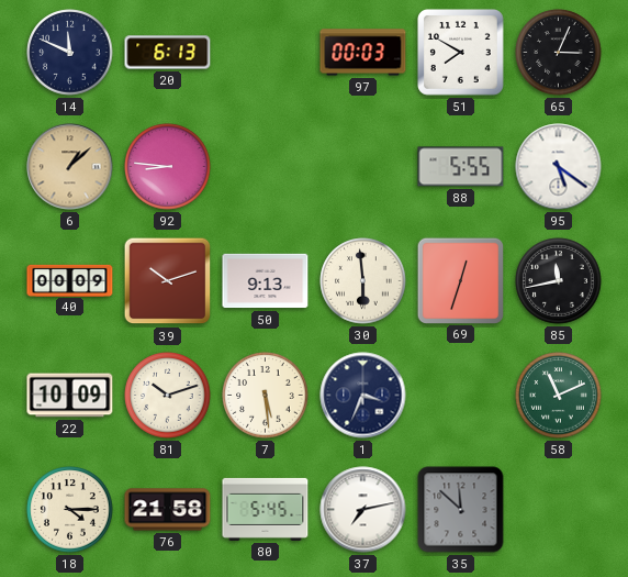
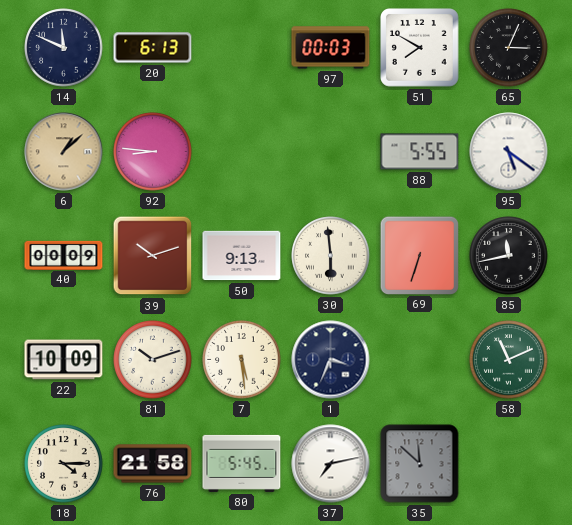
69: 12:33 -> 6:33 (419, 255)
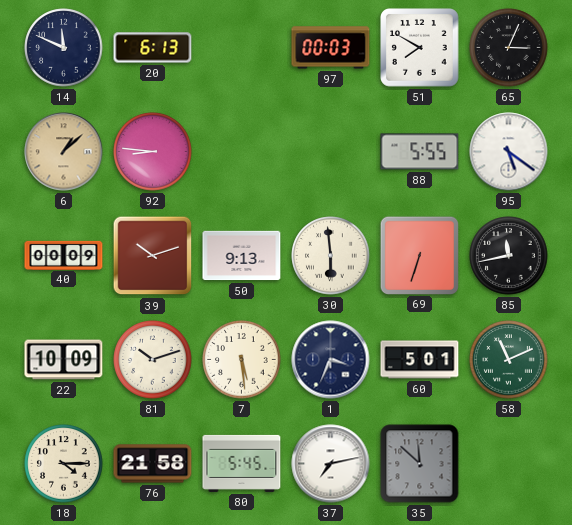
60: none -> 5:01 (420, 360)
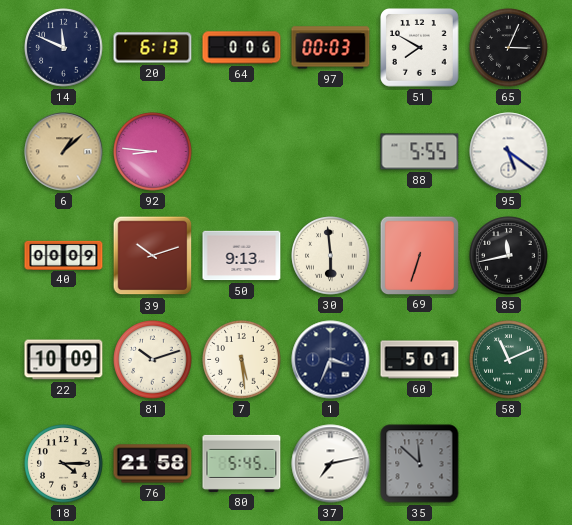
64: none -> 0:06 (242, 48)
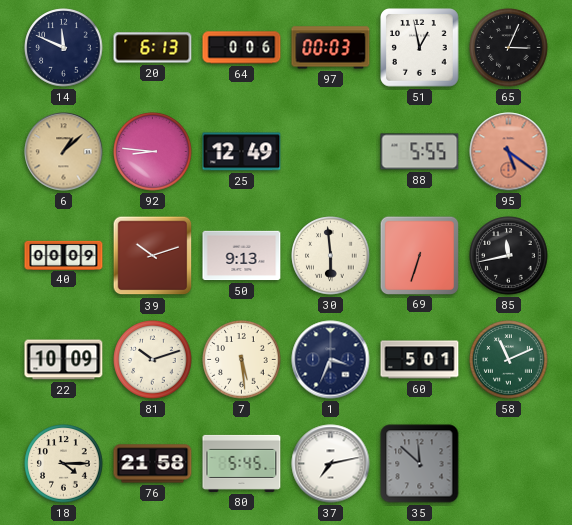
51: 7:50 -> 12:58 (420, 48)
25: none -> 12:49 (242, 152)
95 dial: white -> salmon (509, 152)
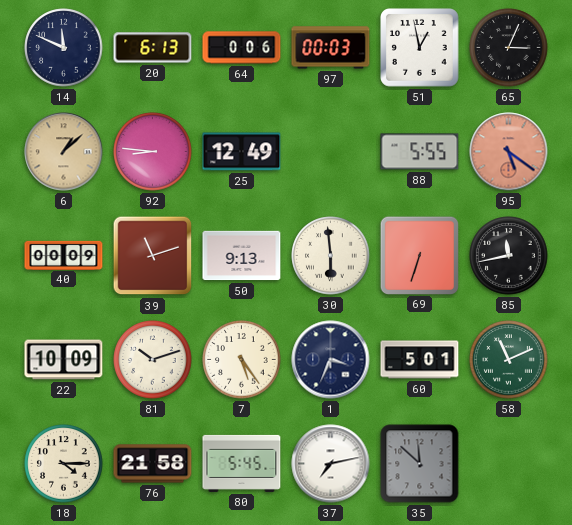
39: 10:12 -> 11:12 (153, 256)
7: 5:29 -> 5:24 (242, 360)
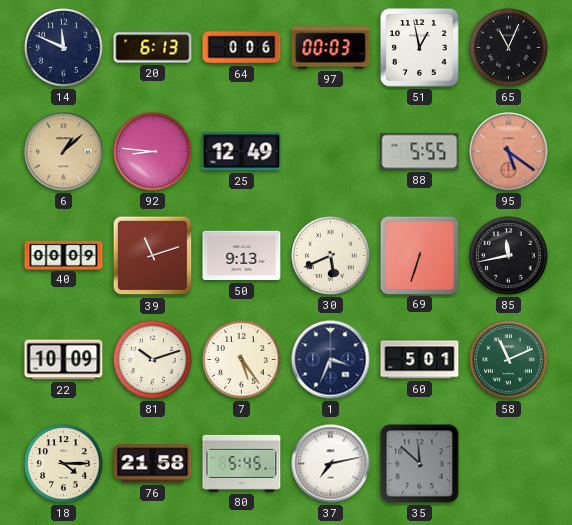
65: 3:04 -> 11:04 (509, 48)
30: 5:59 -> 5:41 (331, 256)
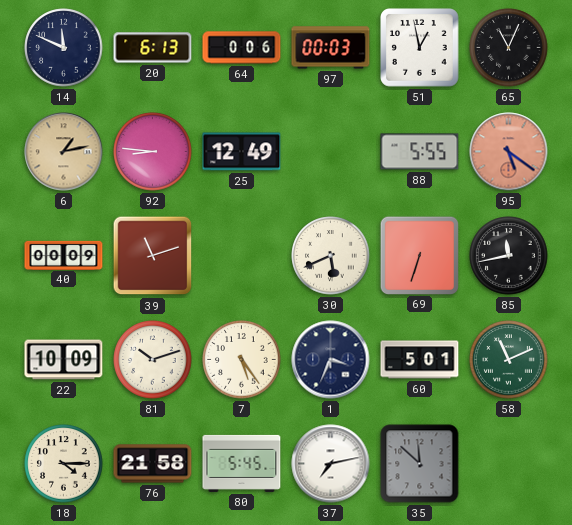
6: 1:08 -> 1:13 (64, 152)
50: 9:13 -> none (242, 256)
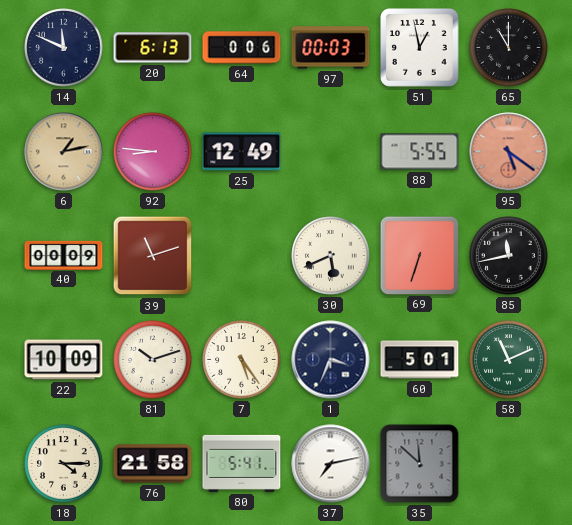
65: 11:04 -> 11:00 (509, 48)
80: 5:45 -> 5:41 (242, 463)
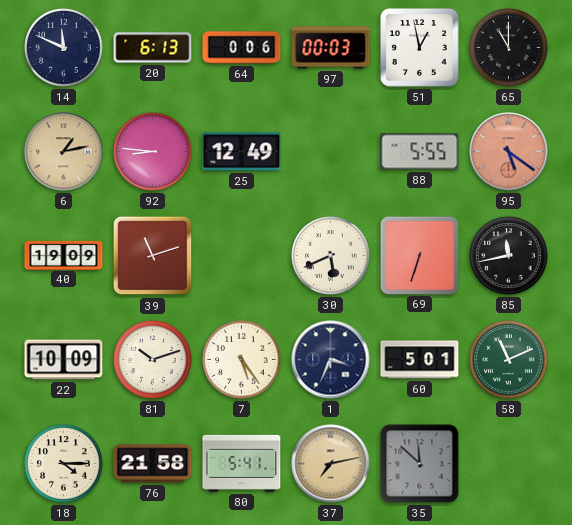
40: 00:09 -> 19:09 (64, 255)
37 dial: white -> champagne (331, 464)
